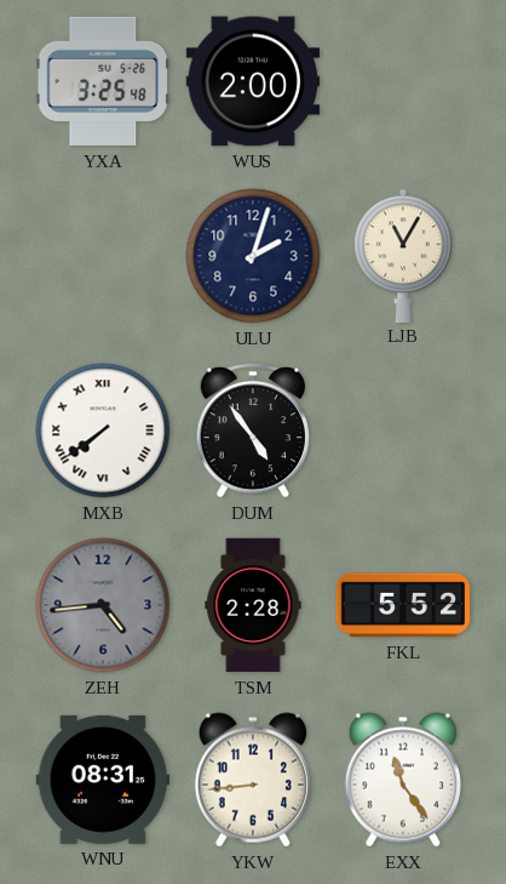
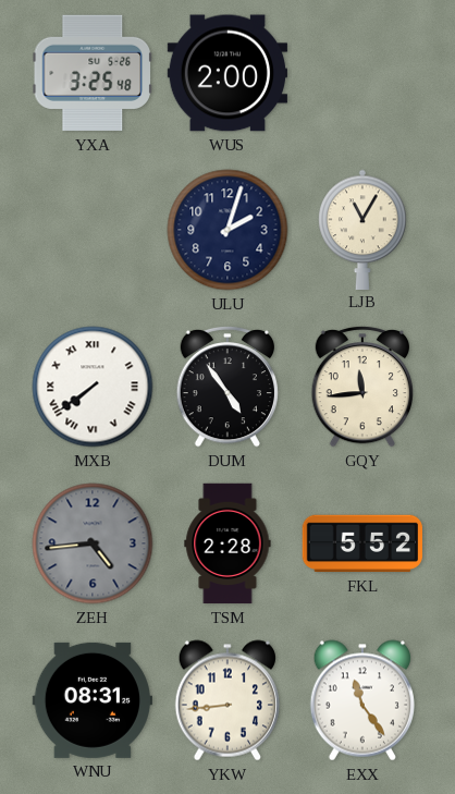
GQY: none -> 11:44 (361, 387)
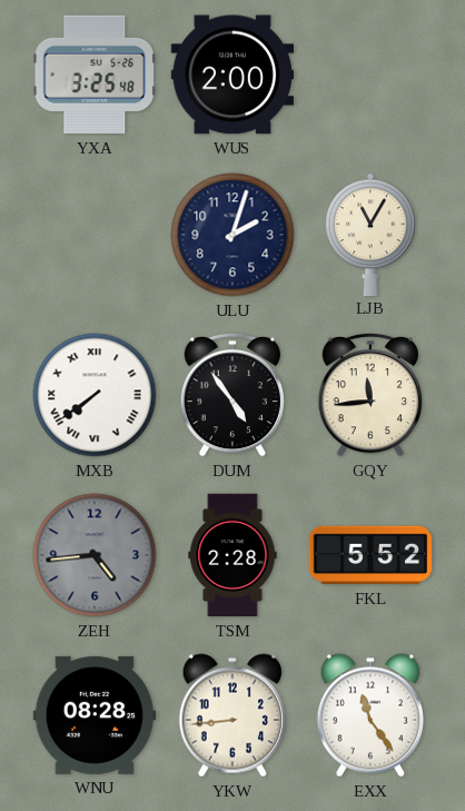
WNU: 08:31 -> 08:28 (93, 715)
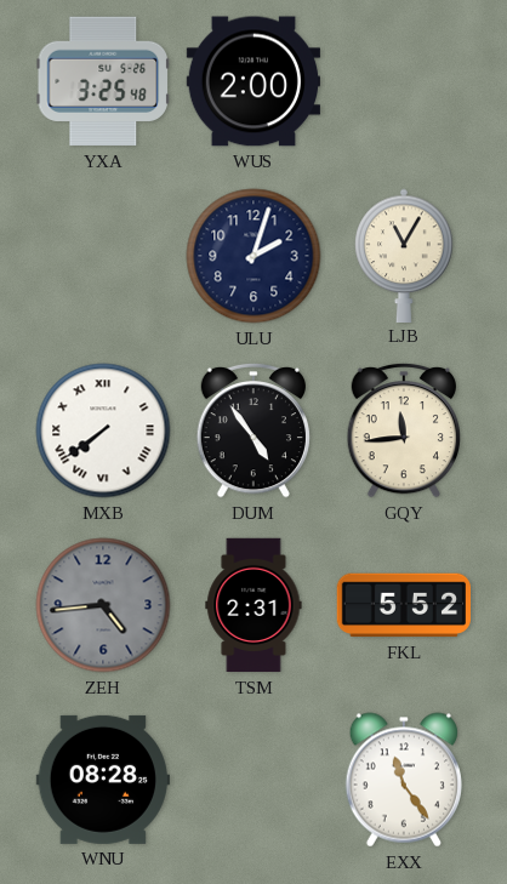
TSM: 2:28 -> 2:31 (253, 605)
YKW: 8:44 -> none (233, 715)
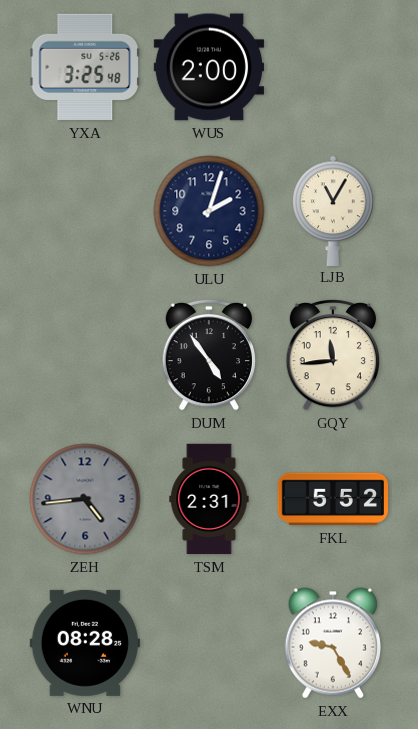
MXB: 7:39 -> none (103, 430)
EXX: 11:24 -> 9:25 (333, 643)
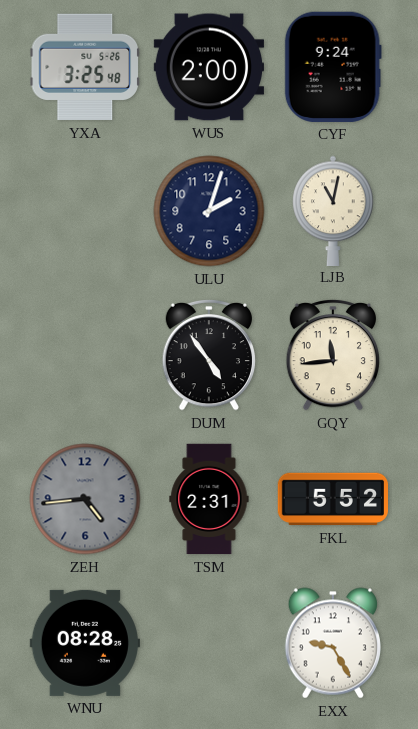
CYF: none -> 9:24 (333, 67)
LJB: 11:05 -> 11:02 (333, 210)
